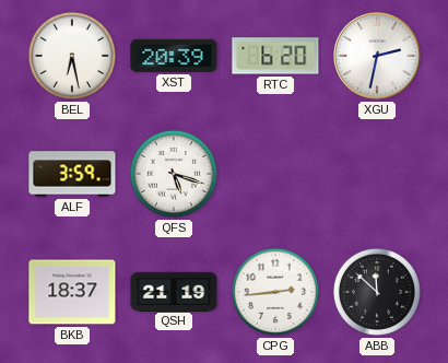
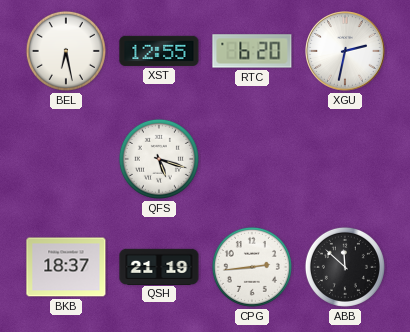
XST: 20:39 -> 12:55 (159, 51)
ALF: 3:59 -> none (72, 174)
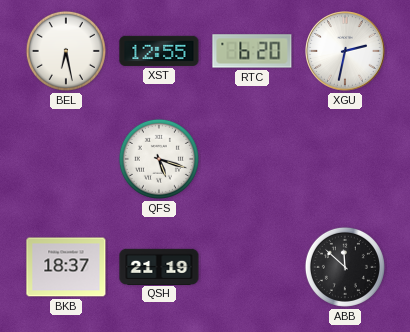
CPG: 2:44 -> none (252, 267)
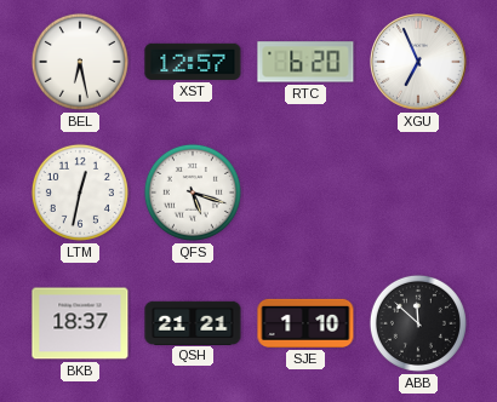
XST: 12:55 -> 12:57 (193, 62)
XGU: 2:32 -> 6:56 (419, 63)
LTM: none -> 12:32 (80, 193)
QSH: 21:19 -> 21:21 (193, 322)
SJE: none -> 1:10 (305, 323)
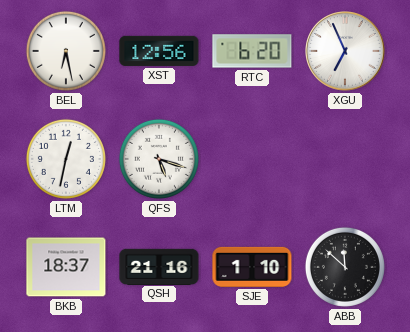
XST: 12:57 -> 12:56 (159, 51)
QSH: 21:21 -> 21:16 (159, 266)
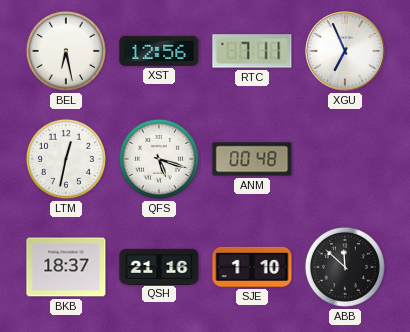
RTC: 6:20 -> 7:11 (252, 51)
ANM: none -> 00:48 (252, 159)
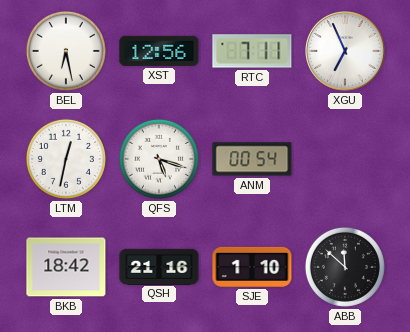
ANM: 00:48 -> 00:54 (252, 159)
BKB: 18:37 -> 18:42 (66, 267)
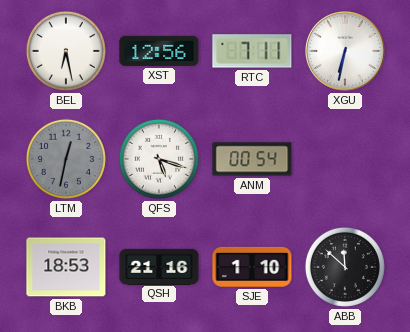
XGU: 6:56 -> 6:32 (346, 52)
LTM dial: white -> grey (66, 159)
BKB: 18:42 -> 18:53 (66, 267)
